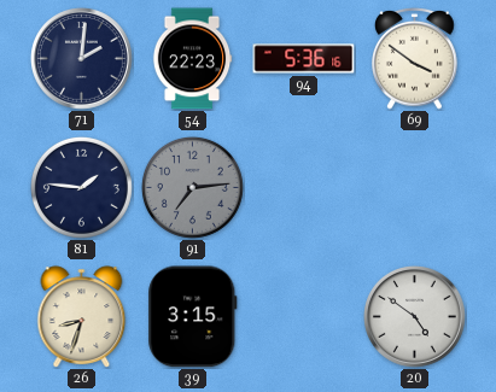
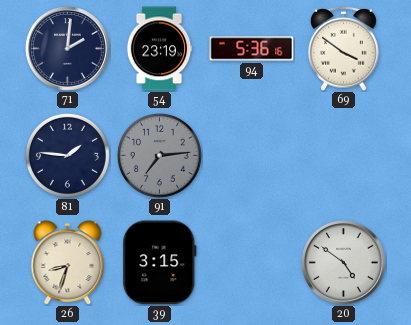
54: 22:23 -> 23:19 (159, 49)
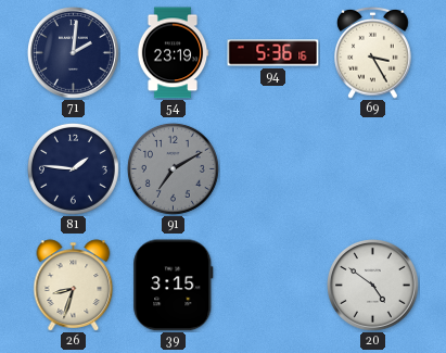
69: 3:51 -> 3:25 (373, 52)
91: 7:14 -> 7:10 (173, 168)
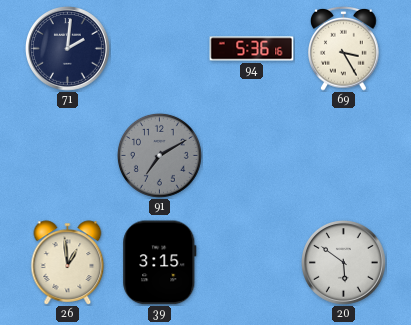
54: 23:19 -> none (173, 53)
81: 1:46 -> none (73, 168)
26: 8:33 -> 12:59 (68, 263)
20: 4:51 -> 5:51 (344, 263)
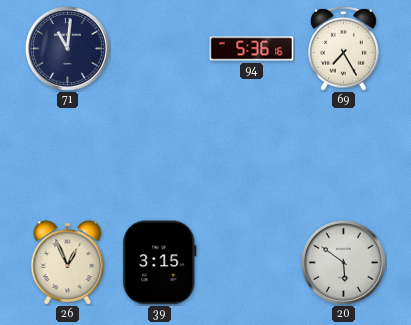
71: 2:01 -> 11:01 (68, 49)
69: 3:25 -> 7:25 (344, 48)
91: 7:10 -> none (159, 155)
26: 12:59 -> 12:56 (68, 263)
